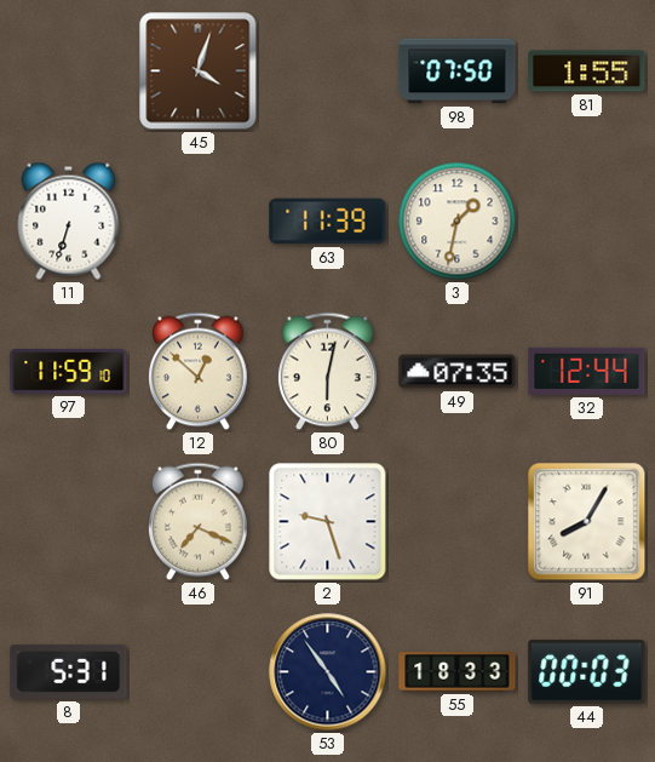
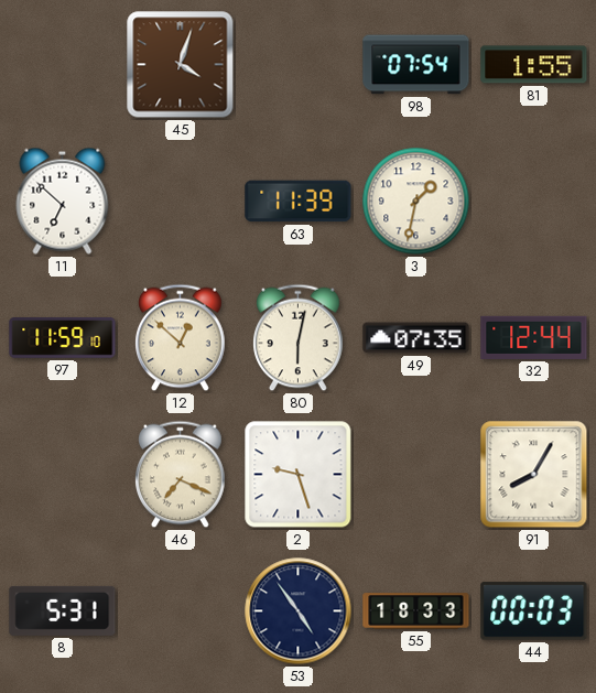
98: 07:50 -> 07:54 (416, 65)
11: 6:33 -> 6:52 (63, 201)
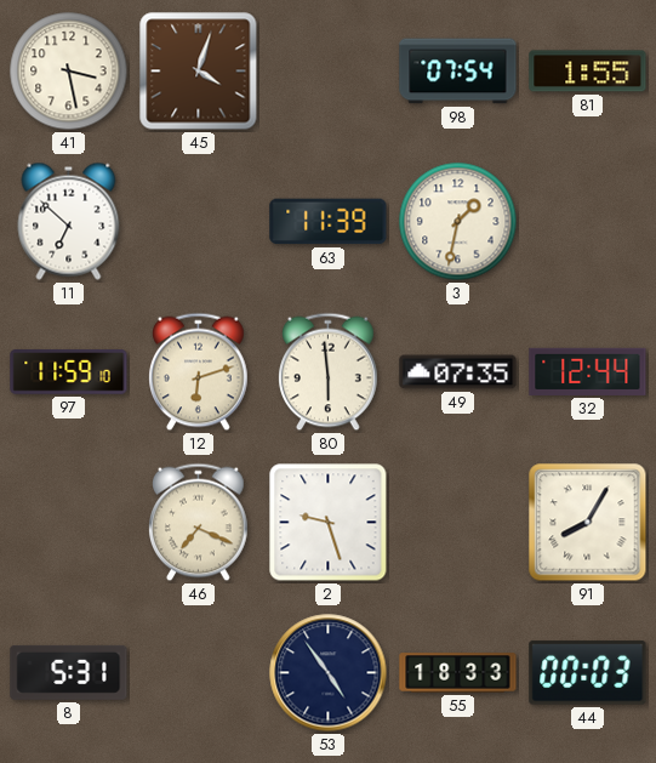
41: none -> 3:28 (69, 72)
12: 12:52 -> 6:12 (199, 372)
80: 6:02 -> 5:59 (329, 372)
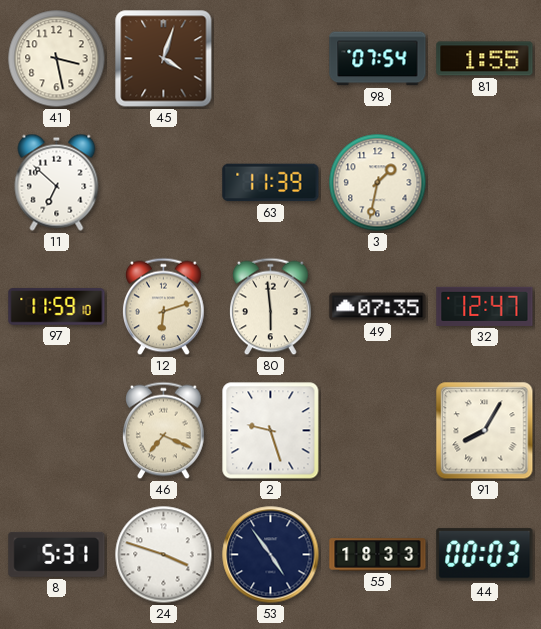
32: 12:44 -> 12:47 (485, 306)
24: none -> 3:48 (164, 555)
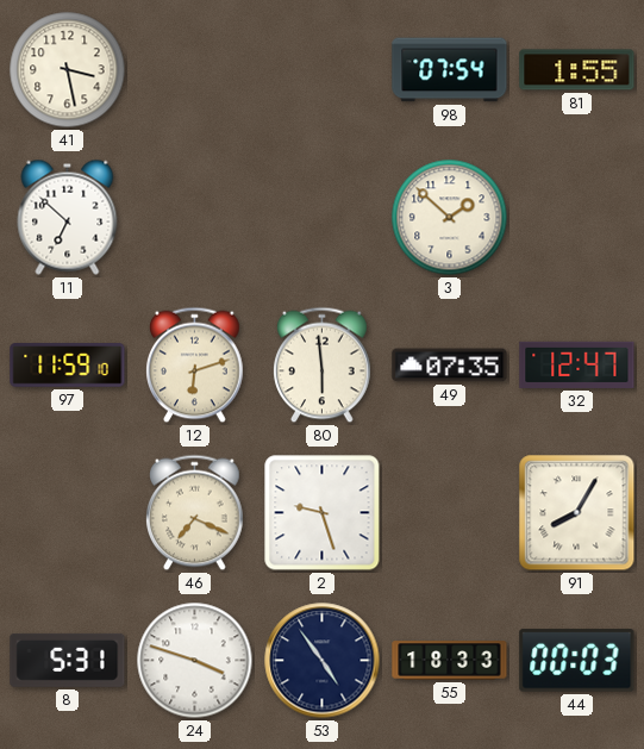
45: 4:03 -> none (164, 59)
63: 11:39 -> none (271, 183)
3: 1:32 -> 1:52 (450, 218)
